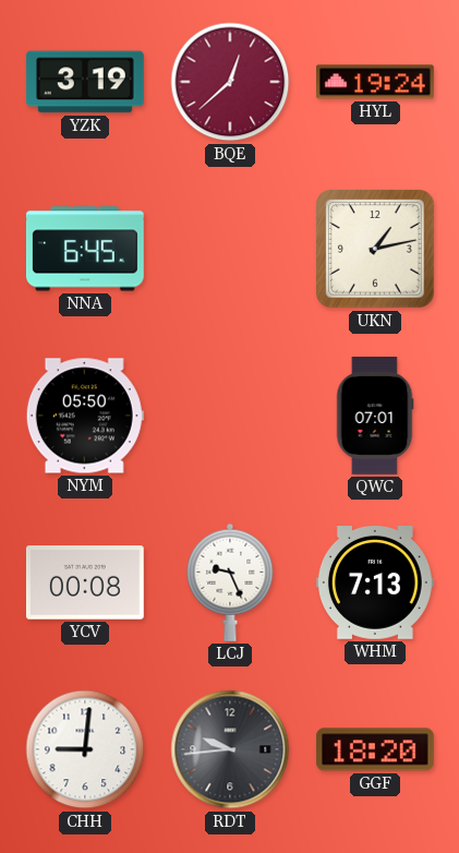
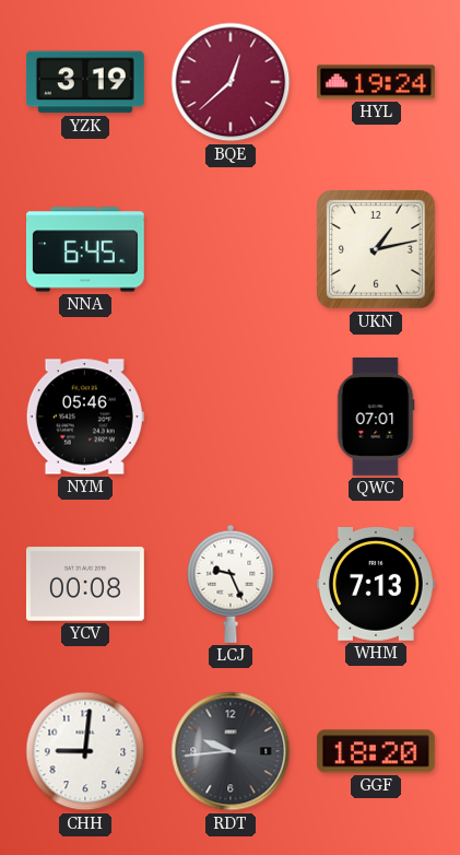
NYM: 05:50 -> 05:46 (85, 417)
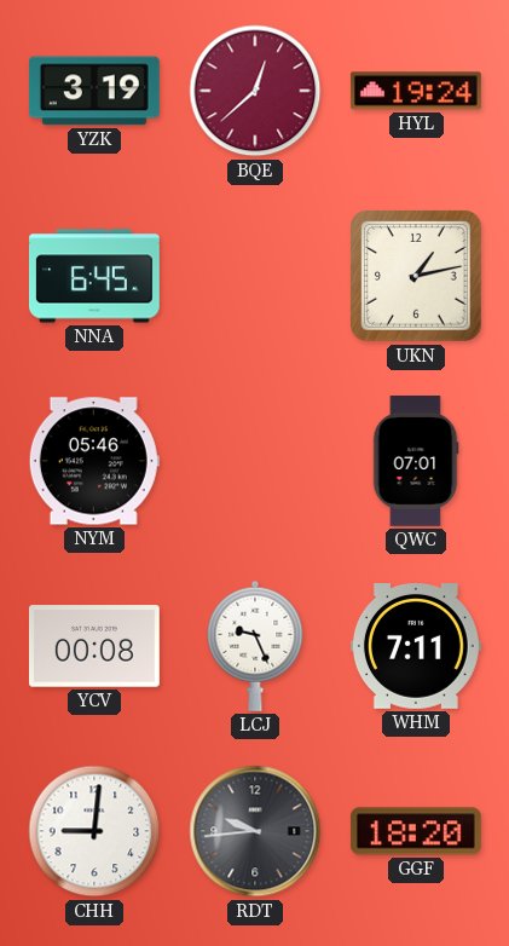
WHM: 7:13 -> 7:11 (416, 647)
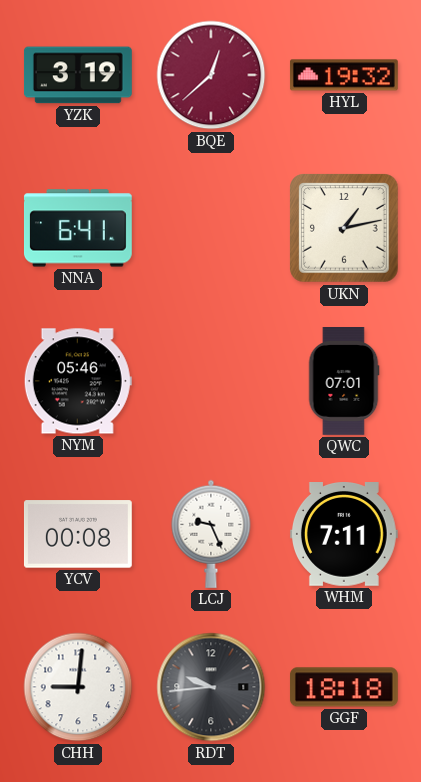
HYL: 19:24 -> 19:32 (344, 75)
NNA: 6:45 -> 6:41 (78, 228)
GGF: 18:20 -> 18:18 (344, 687)
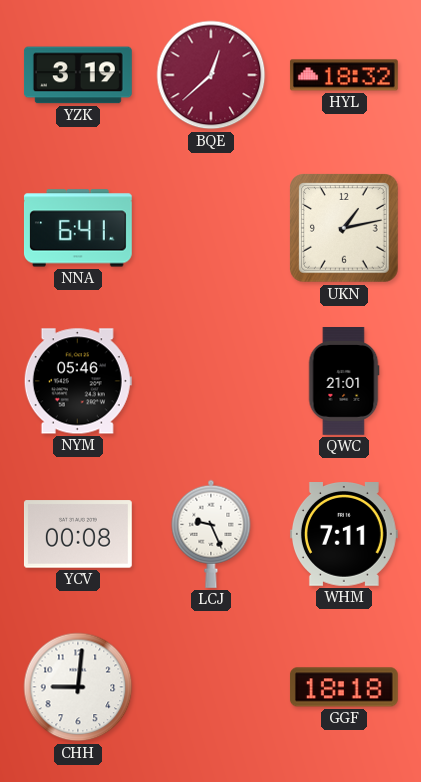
HYL: 19:32 -> 18:32 (344, 75)
QWC: 07:01 -> 21:01 (344, 382)
RDT: 9:44 -> none (211, 687)
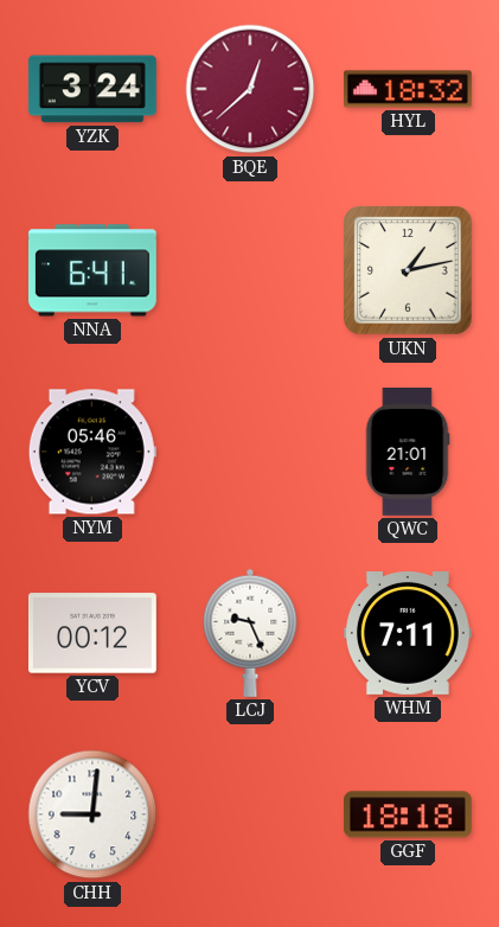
YZK: 3:19 -> 3:24 (92, 89)
YCV: 00:08 -> 00:12 (92, 633)
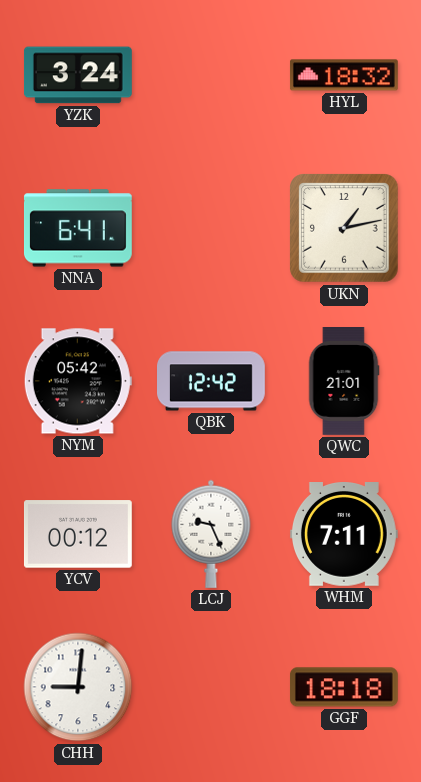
BQE: 12:38 -> none (250, 89)
NYM: 05:46 -> 05:42 (78, 381)
QBK: none -> 12:42 (212, 381)
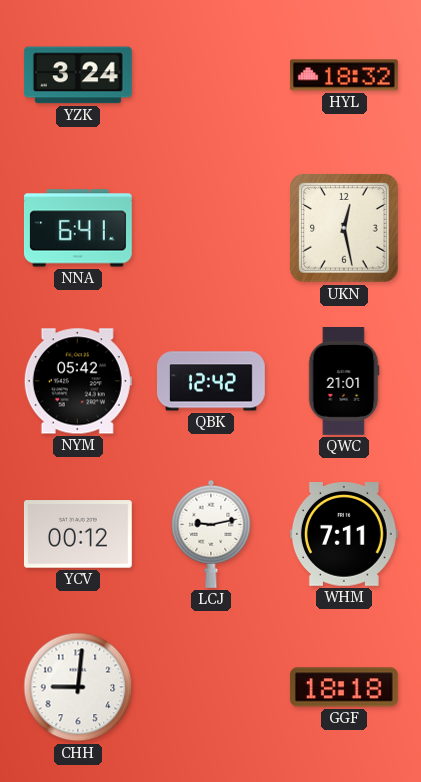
UKN: 1:13 -> 12:28 (344, 228)
LCJ: 9:26 -> 9:13 (211, 534)
